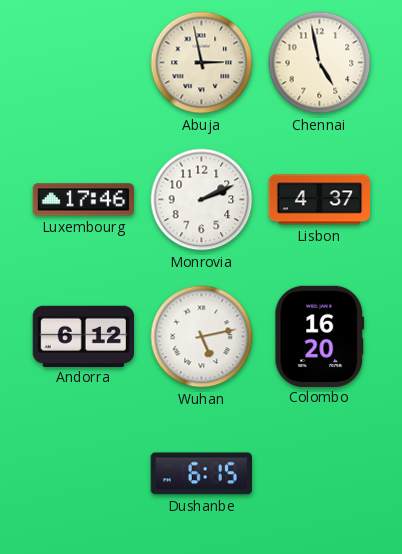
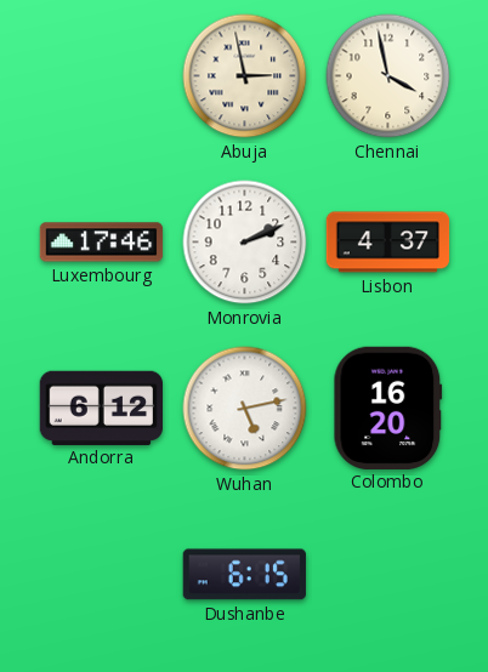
Chennai: 4:58 -> 3:58 (388, 76)
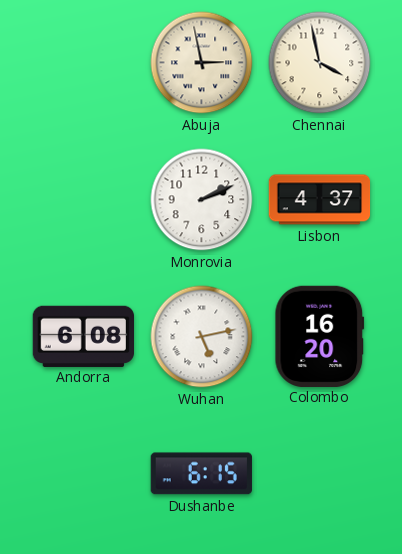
Luxembourg: 17:46 -> none (102, 243)
Andorra: 6:12 -> 6:08 (83, 336)
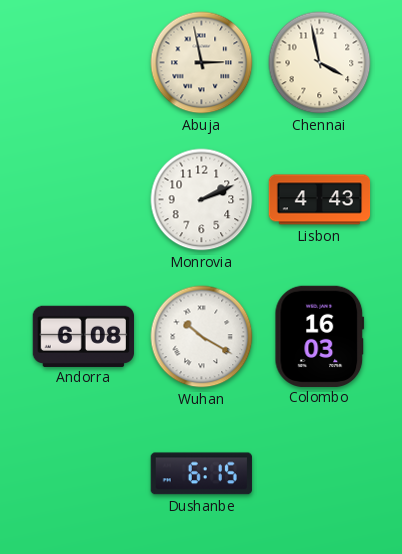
Lisbon: 4:37 -> 4:43 (320, 200)
Wuhan: 5:13 -> 10:20 (202, 337)
Colombo: 16:20 -> 16:03 (320, 336)
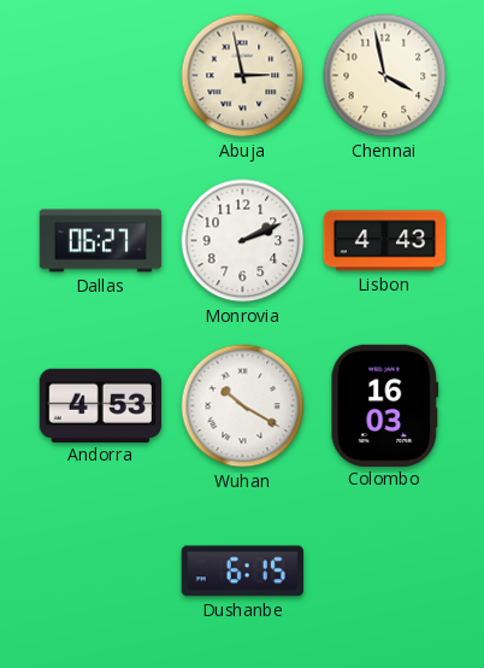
Dallas: none -> 06:27 (101, 241)
Andorra: 6:08 -> 4:53 (100, 405)
